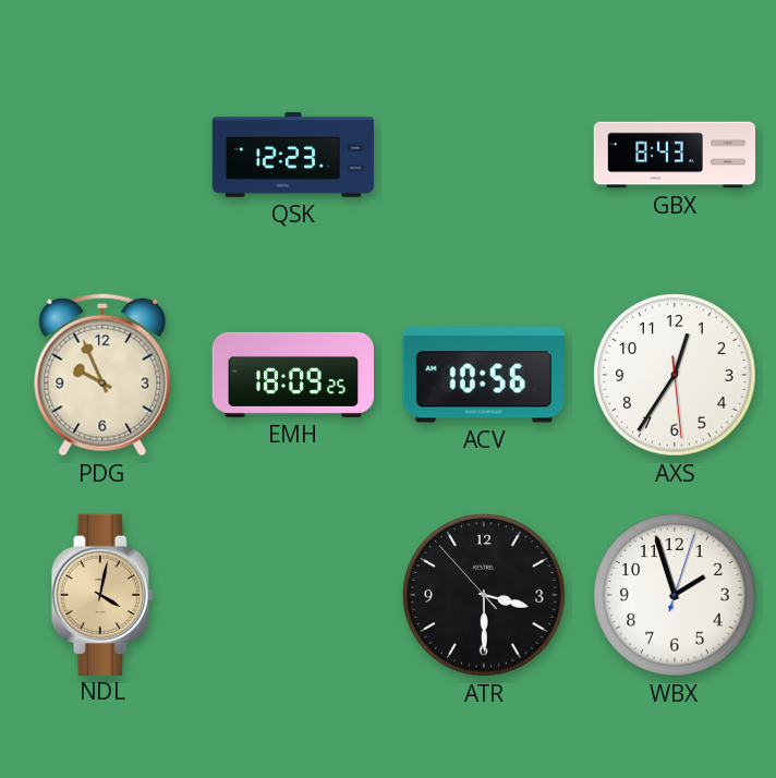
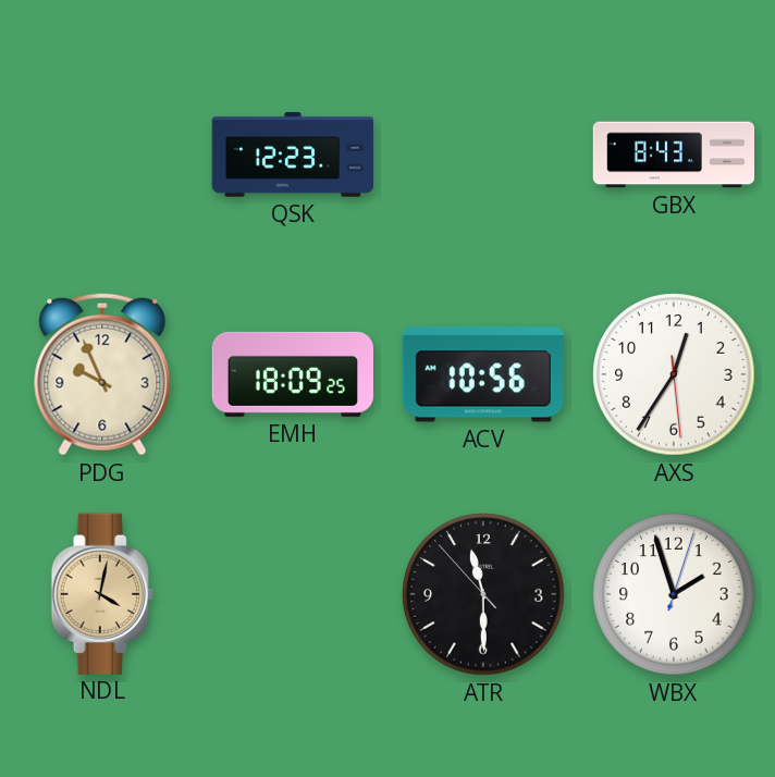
ATR: 3:29 -> 11:29 (483, 594)
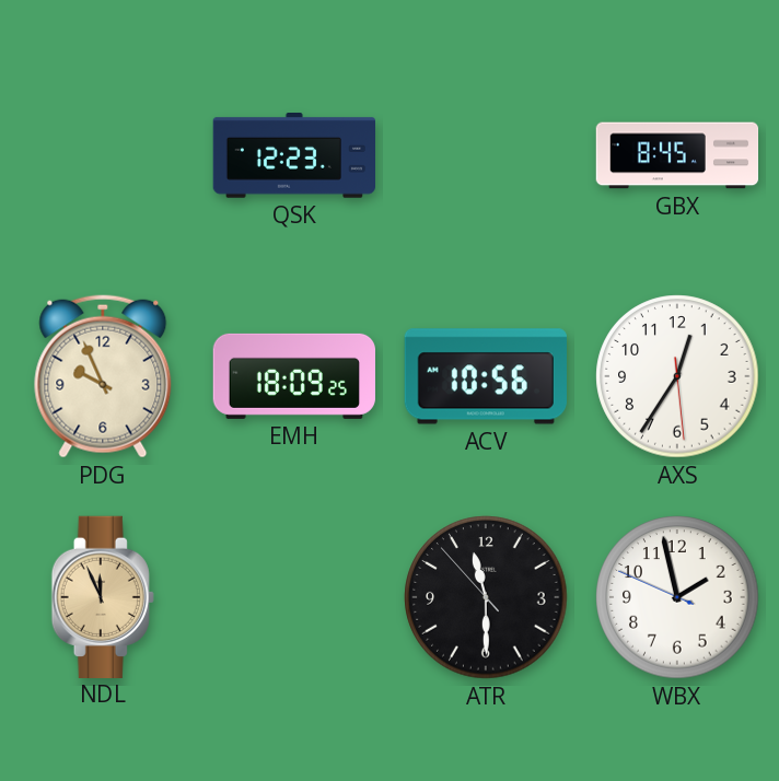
GBX: 8:43 -> 8:45 (677, 155)
NDL: 4:02 -> 11:56 (103, 596)
WBX: 1:57:03 -> 1:57:49 (677, 597)
